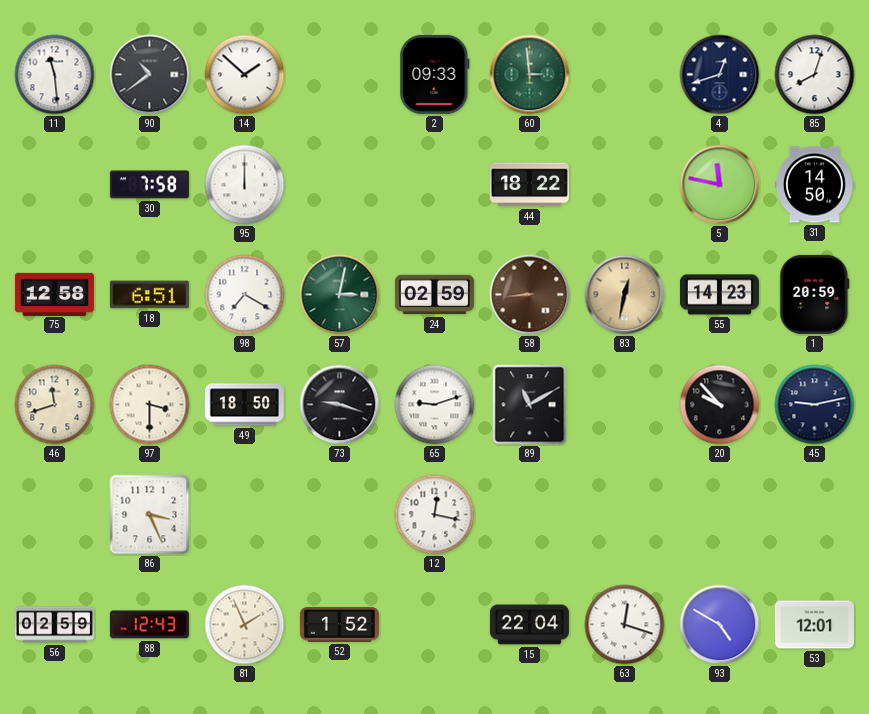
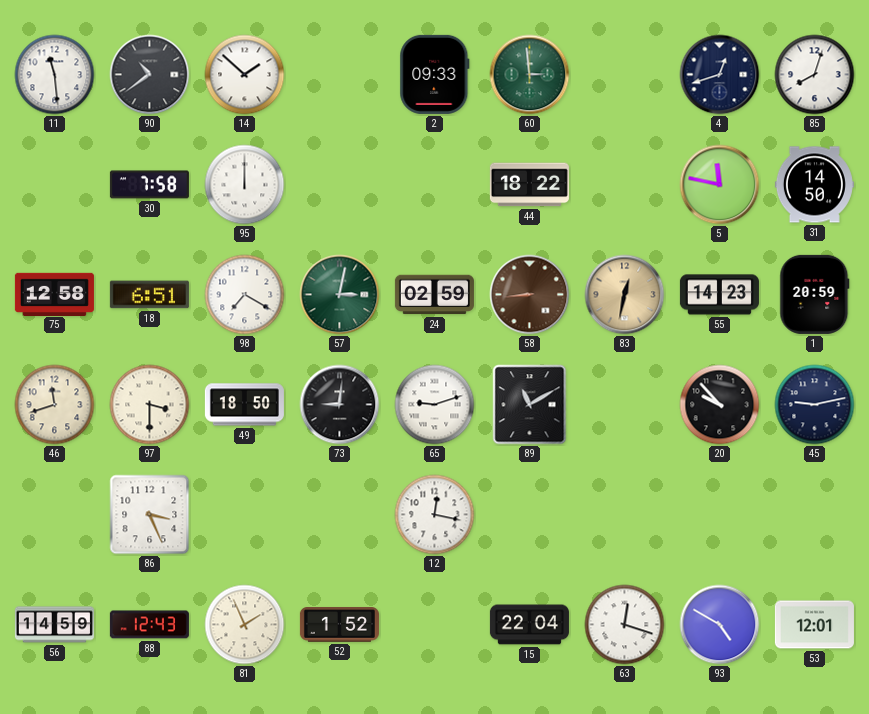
73: 9:18 -> 9:01 (340, 405)
56: 02:59 -> 14:59 (54, 625)
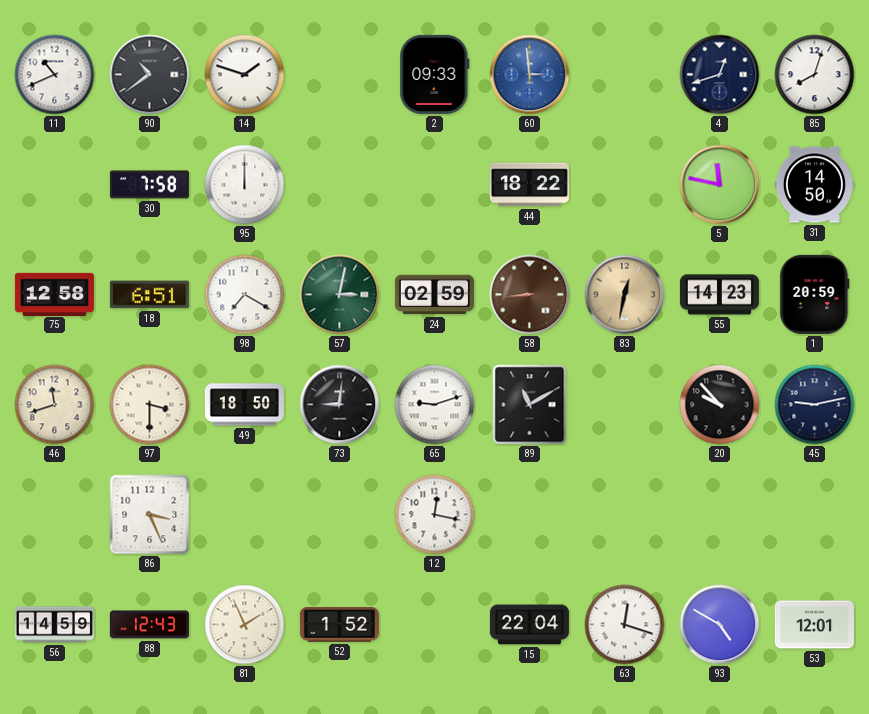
11: 11:29 -> 10:41 (55, 75)
14: 1:52 -> 1:48 (245, 75)
60 dial: green -> blue (530, 75)
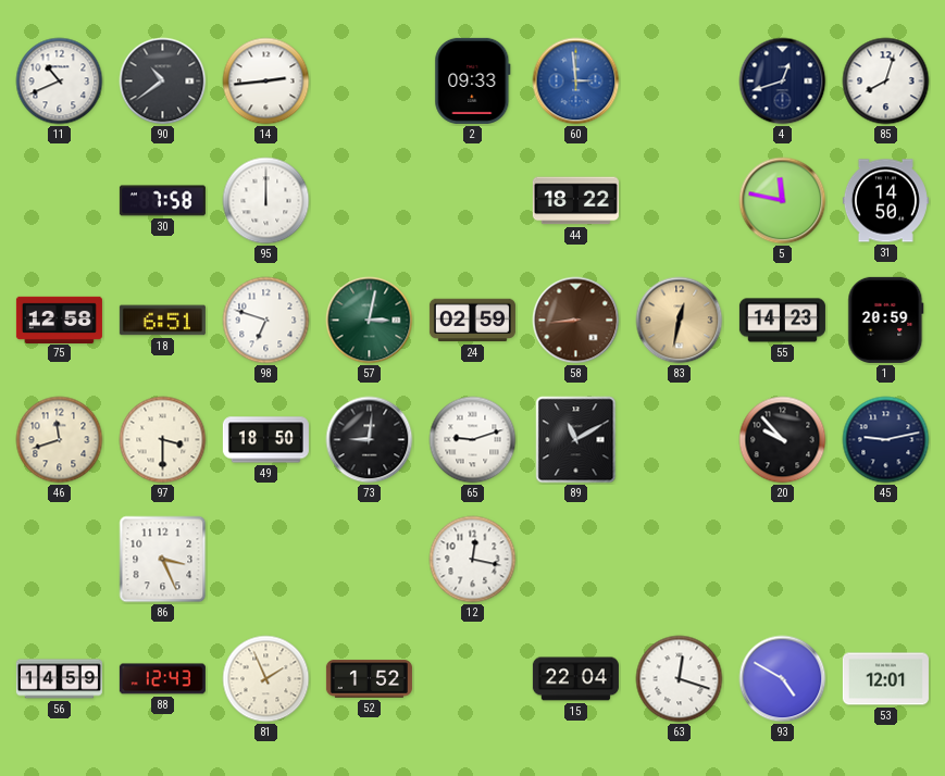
14: 1:48 -> 2:44 (266, 82)
98: 7:20 -> 6:48 (266, 321)
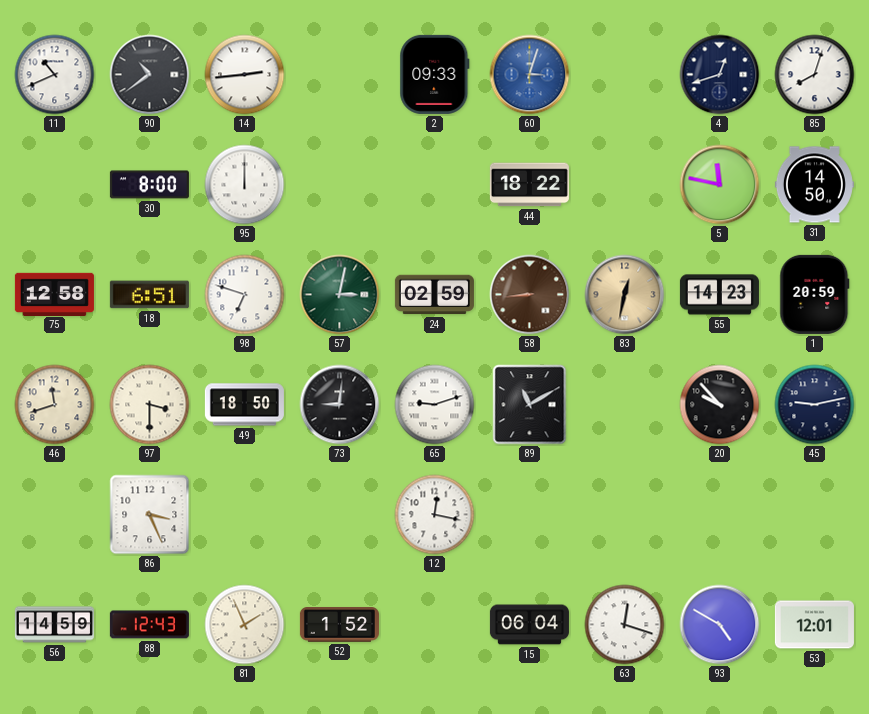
60: 2:59 -> 3:03 (530, 75)
30: 7:58 -> 8:00 (149, 185)
15: 22:04 -> 06:04 (529, 625)
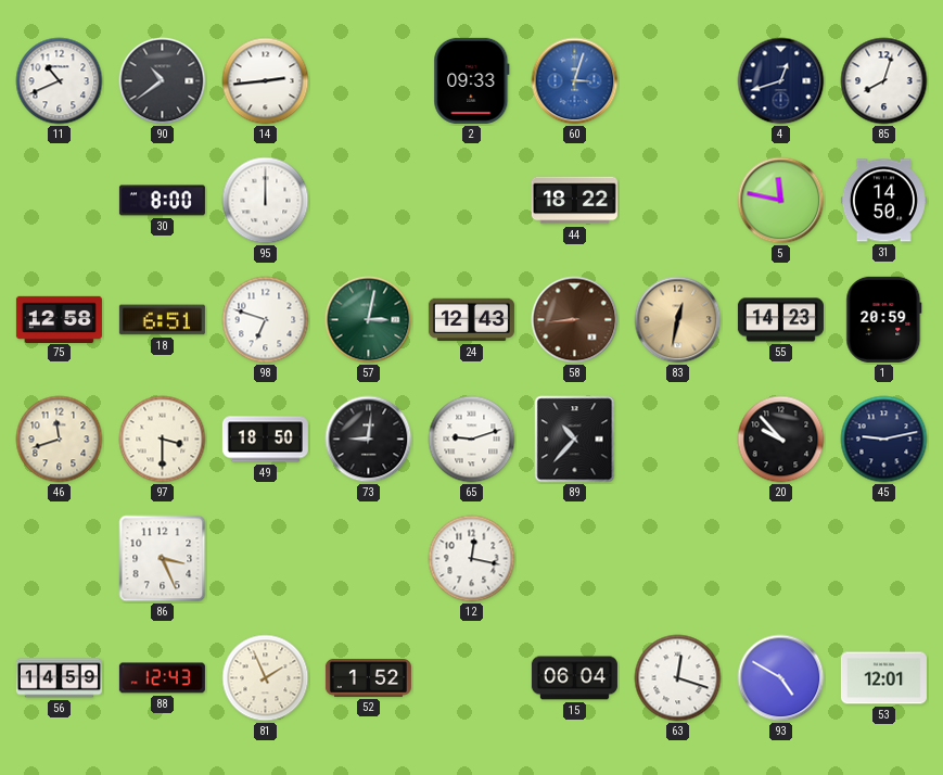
24: 02:59 -> 12:43 (471, 320)
89: 11:10 -> 10:37 (575, 440)
